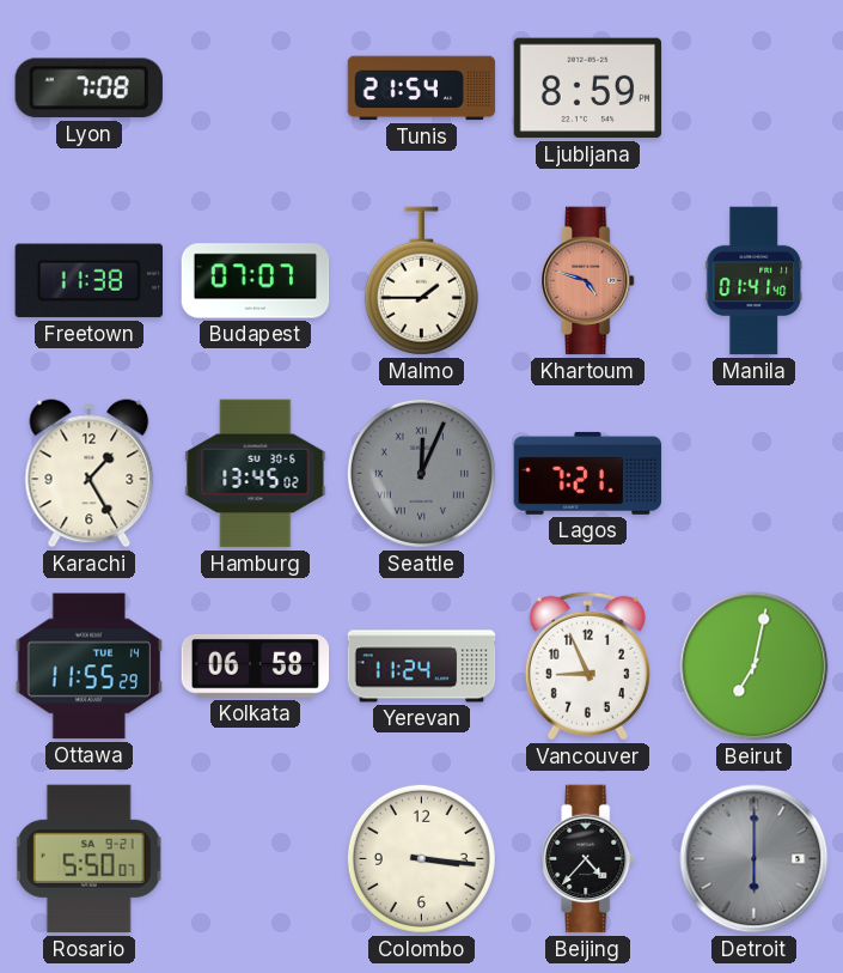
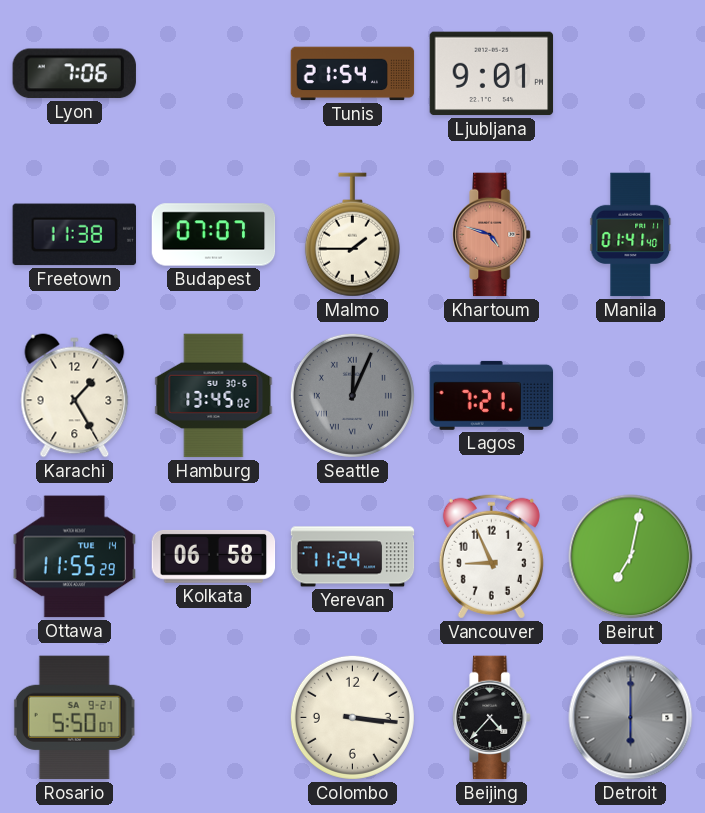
Lyon: 7:08 -> 7:06 (74, 74)
Ljubljana: 8:59 -> 9:01 (492, 74)
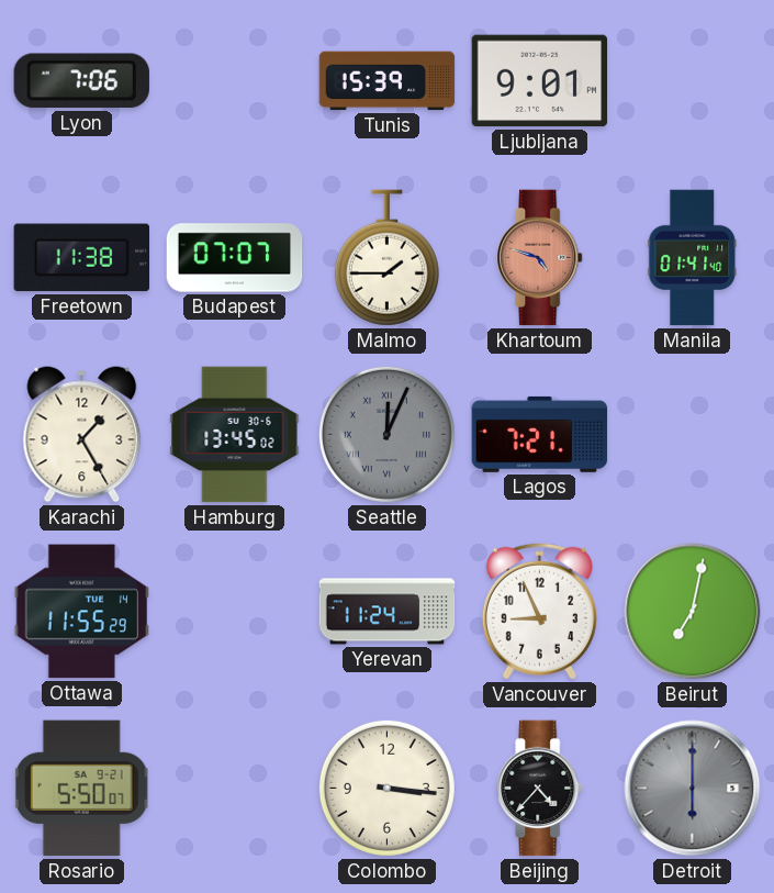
Tunis: 21:54 -> 15:39 (388, 81)
Kolkata: 06:58 -> none (214, 556)
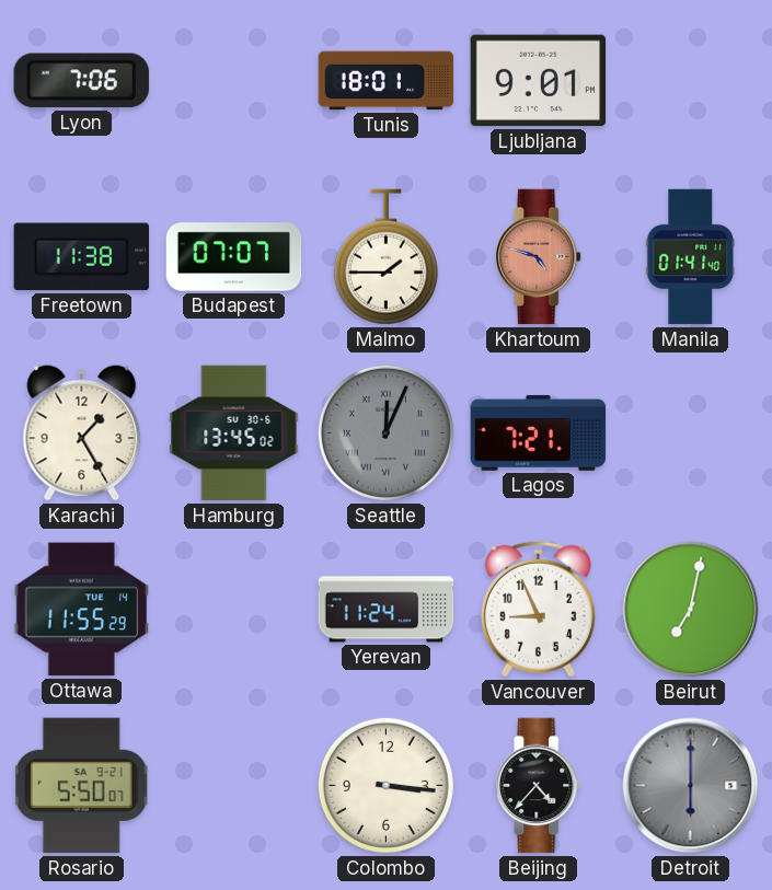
Tunis: 15:39 -> 18:01 (387, 81)
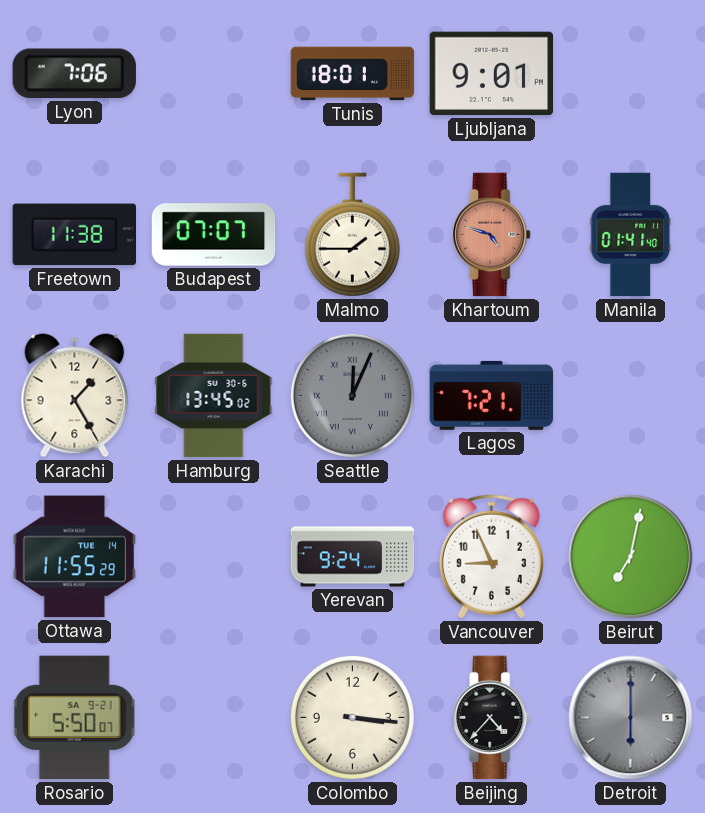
Yerevan: 11:24 -> 9:24 (353, 557)
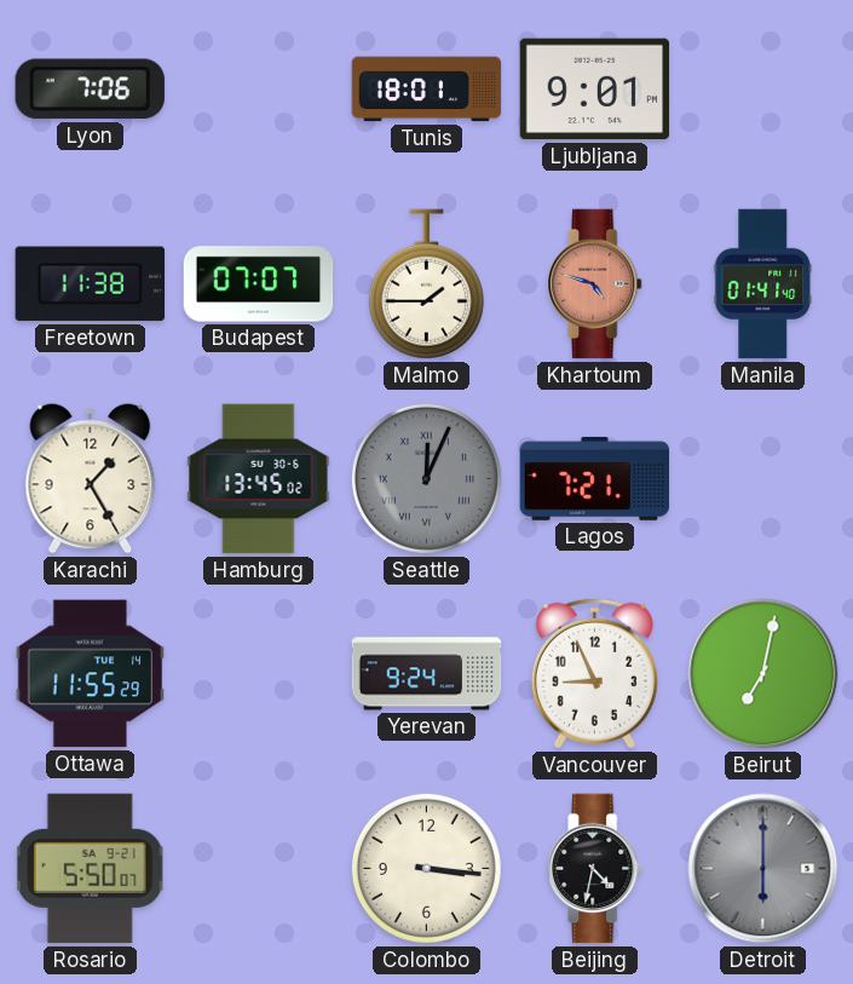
Beijing: 4:37 -> 4:32 (595, 869)
